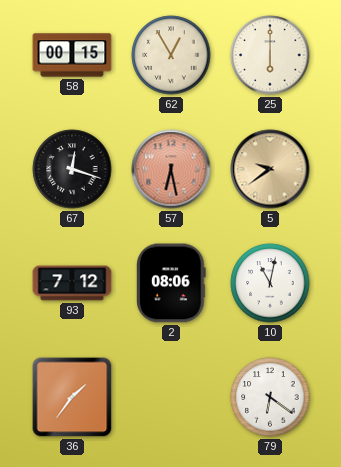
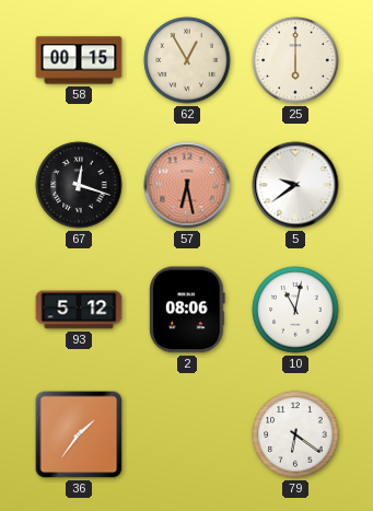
5 dial: champagne -> white (295, 185)
93: 7:12 -> 5:12 (79, 310)
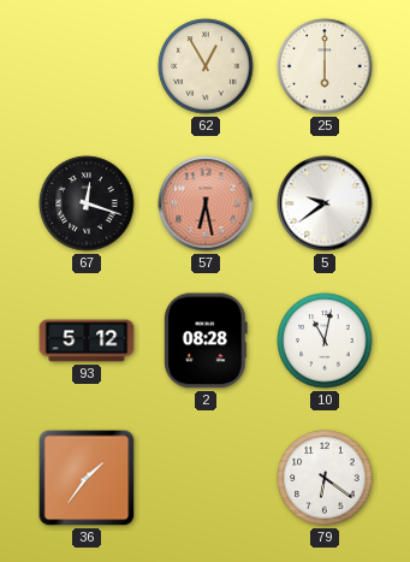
58: 00:15 -> none (79, 60)
2: 08:06 -> 08:28 (206, 341)
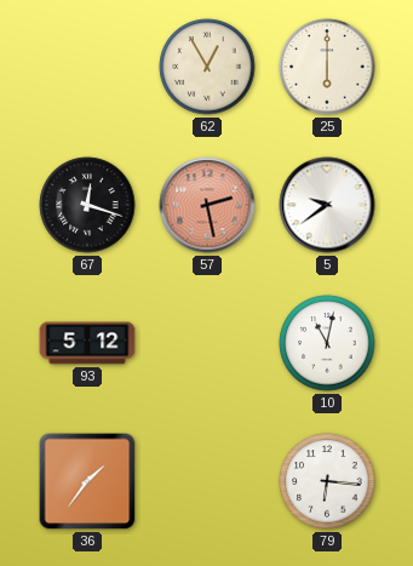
57: 6:28 -> 2:28 (207, 205)
2: 08:28 -> none (206, 341)
79: 6:21 -> 6:16 (327, 481)
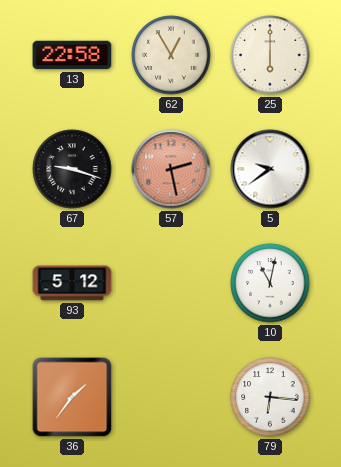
13: none -> 22:58 (72, 55)
67: 12:18 -> 9:18 (72, 169)
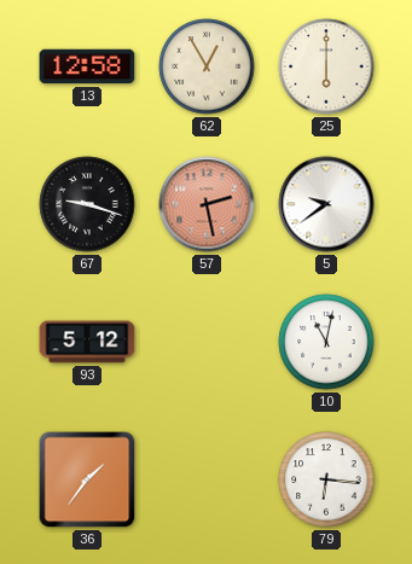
13: 22:58 -> 12:58 (87, 66)
